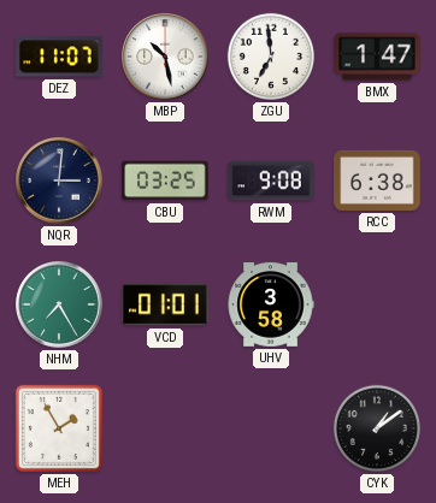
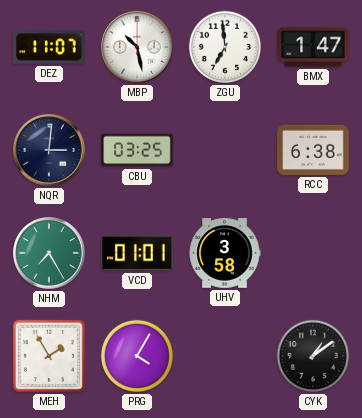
RWM: 9:08 -> none (271, 181)
PRG: none -> 4:05 (137, 356)
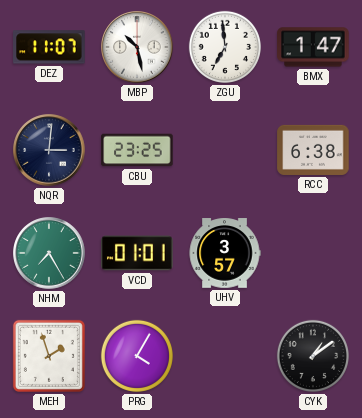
CBU: 03:25 -> 23:25 (137, 150)
UHV: 3:58 -> 3:57 (225, 253)
MEH: 1:55 -> 1:57 (49, 356)
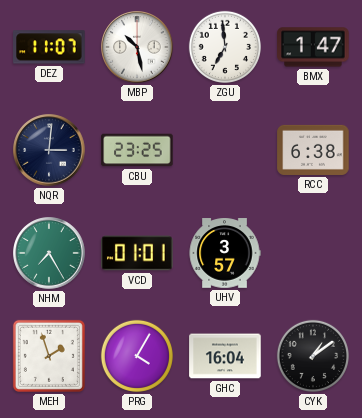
GHC: none -> 16:04 (225, 356)
